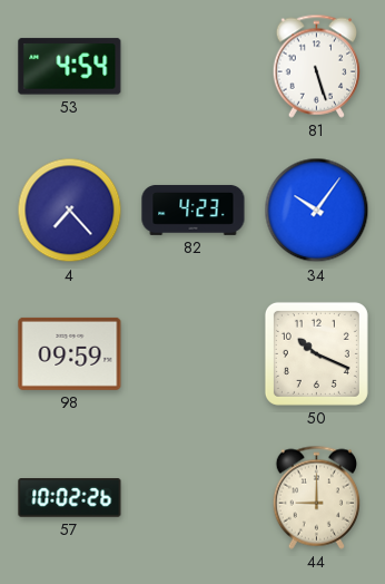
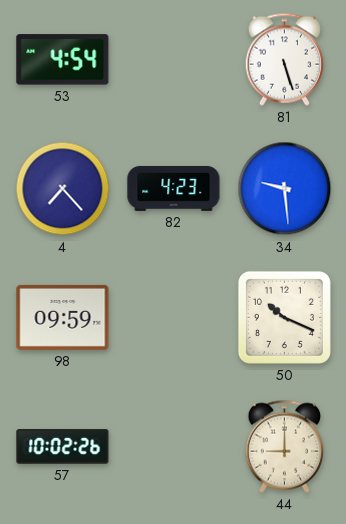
34: 10:06 -> 9:29 (285, 189)
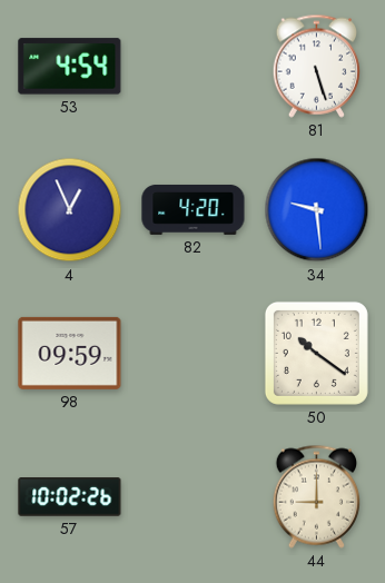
4: 7:23 -> 12:56 (70, 210)
82: 4:23 -> 4:20 (194, 209)
50: 10:19 -> 10:21 (316, 353)
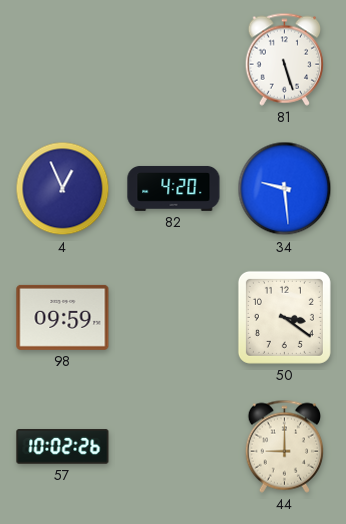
53: 4:54 -> none (70, 67)
50: 10:21 -> 3:21 (284, 317)
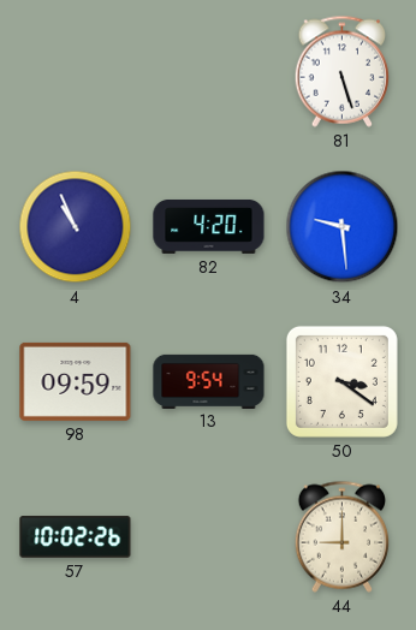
4: 12:56 -> 10:56 (76, 227)
13: none -> 9:54 (209, 381)
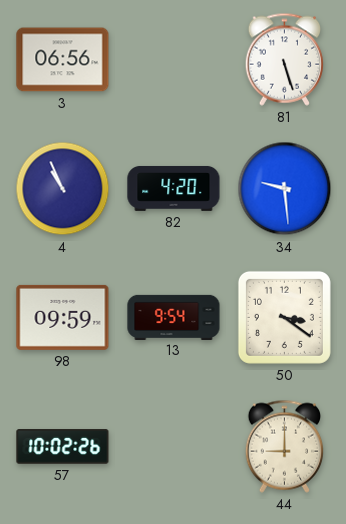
3: none -> 06:56 (63, 60)
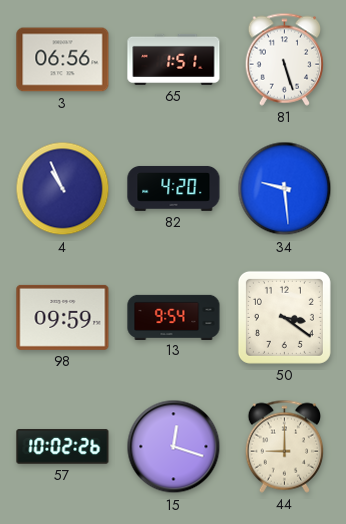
65: none -> 1:51 (174, 59)
15: none -> 12:18 (174, 447)
